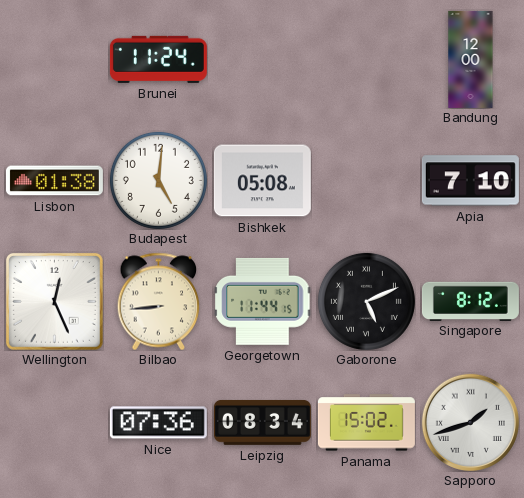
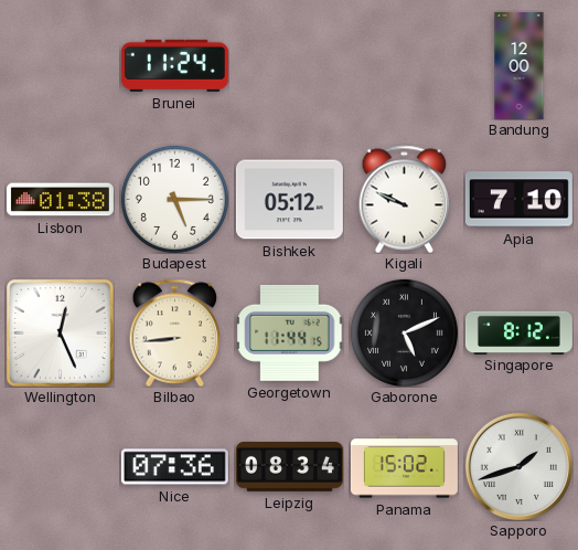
Budapest: 5:01 -> 5:15 (174, 199)
Bishkek: 05:08 -> 05:12 (289, 200)
Kigali: none -> 9:49 (405, 199)
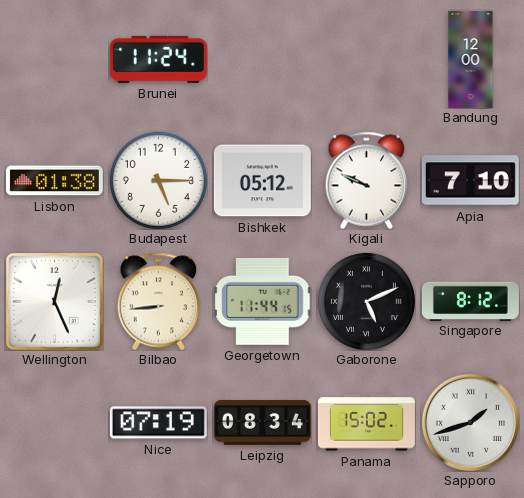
Nice: 07:36 -> 07:19 (158, 423)
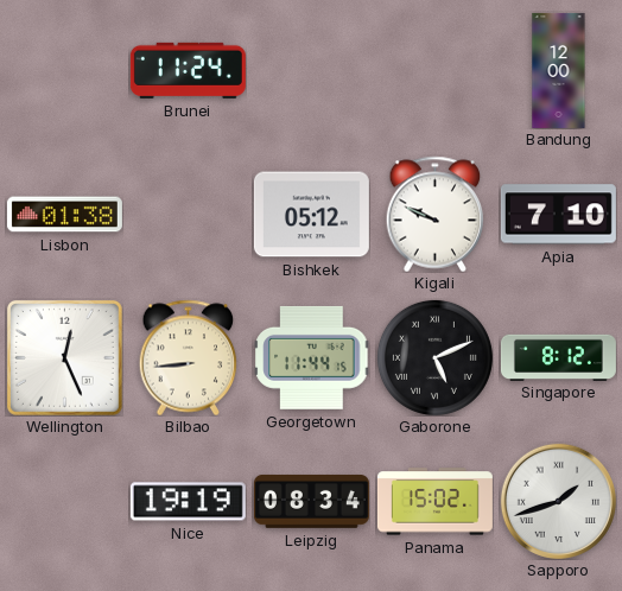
Budapest: 5:15 -> none (158, 180)
Nice: 07:19 -> 19:19 (188, 502)
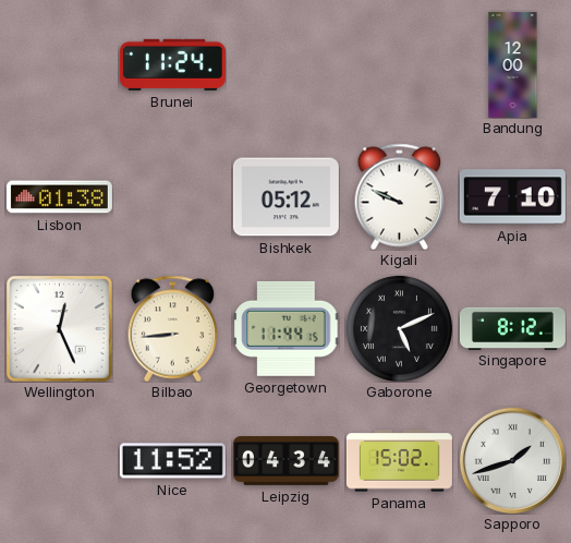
Nice: 19:19 -> 11:52 (172, 461)
Leipzig: 08:34 -> 04:34 (285, 460)
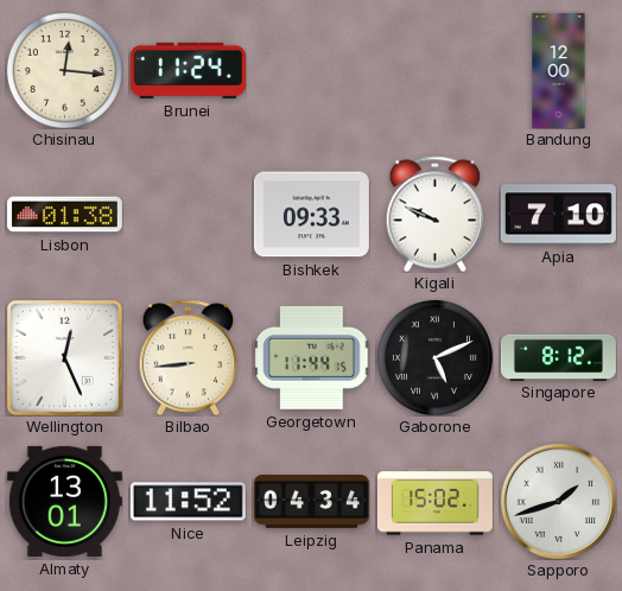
Chisinau: none -> 12:16 (64, 70)
Bishkek: 05:12 -> 09:33 (311, 215)
Almaty: none -> 13:01 (64, 501)
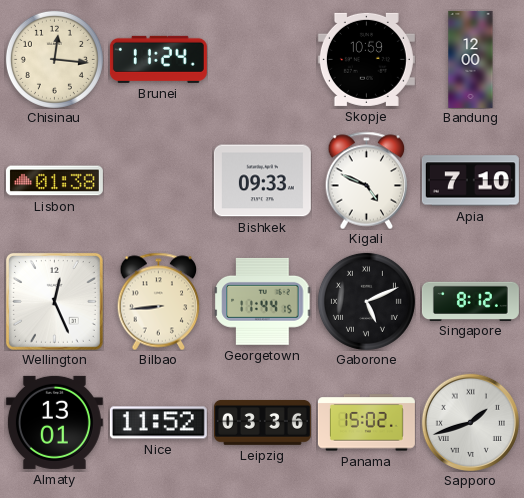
Skopje: none -> 10:59 (366, 59)
Kigali: 9:49 -> 4:49 (367, 180)
Leipzig: 04:34 -> 03:36 (262, 422)
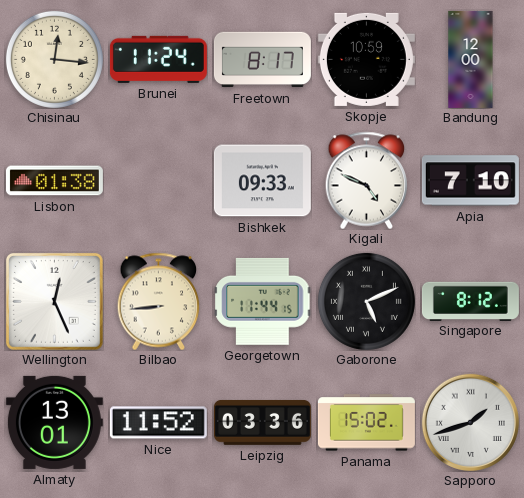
Freetown: none -> 8:17 (262, 60)
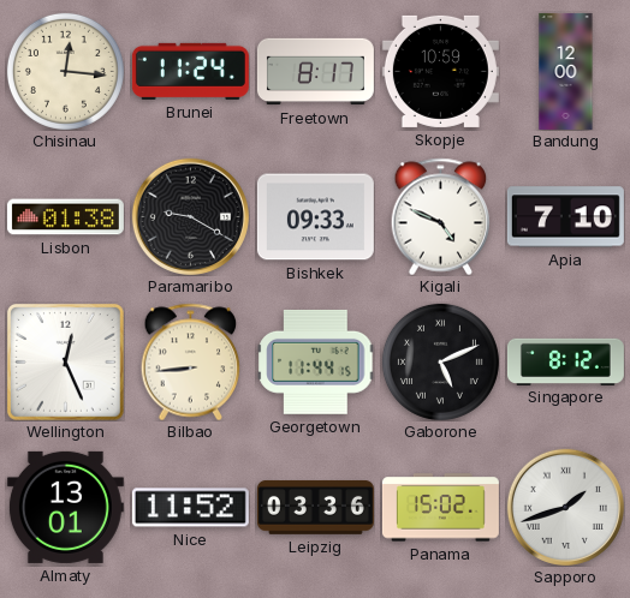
Paramaribo: none -> 9:20 (190, 216)
